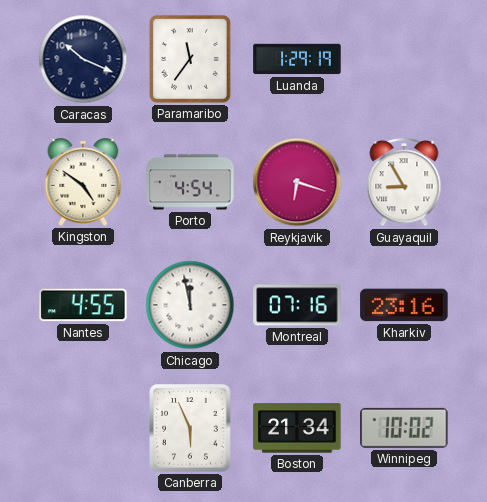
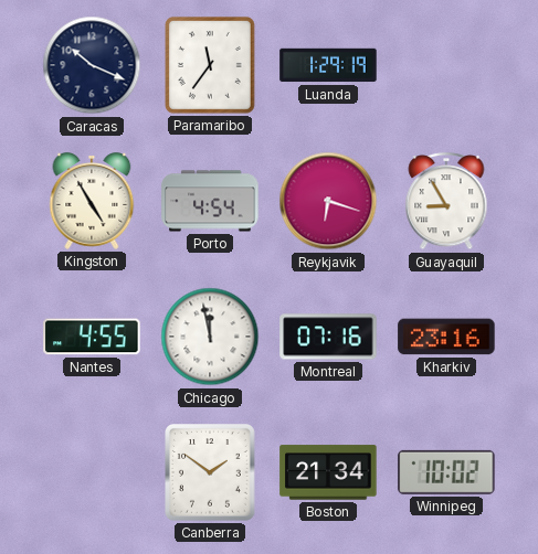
Kingston: 4:51 -> 4:55 (92, 201)
Canberra: 5:56 -> 1:51 (211, 473)
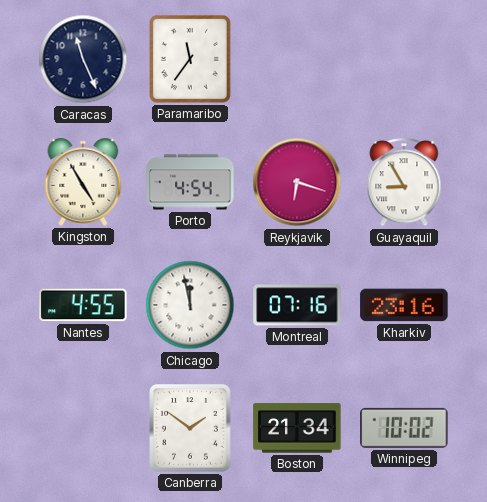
Caracas: 10:19 -> 11:26 (83, 59)
Luanda: 1:29 -> none (328, 65)
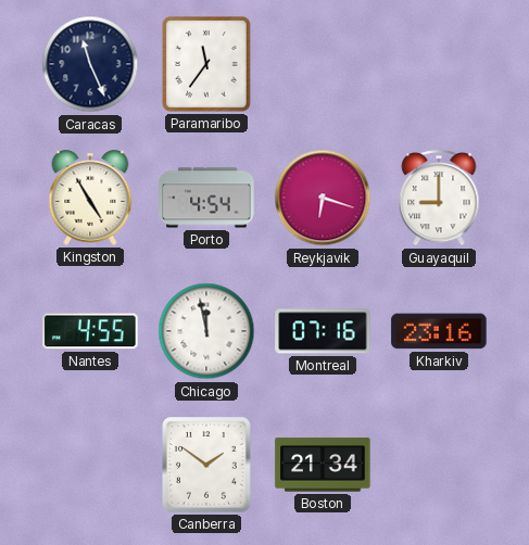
Guayaquil: 8:55 -> 9:00 (439, 199)
Winnipeg: 10:02 -> none (404, 428)
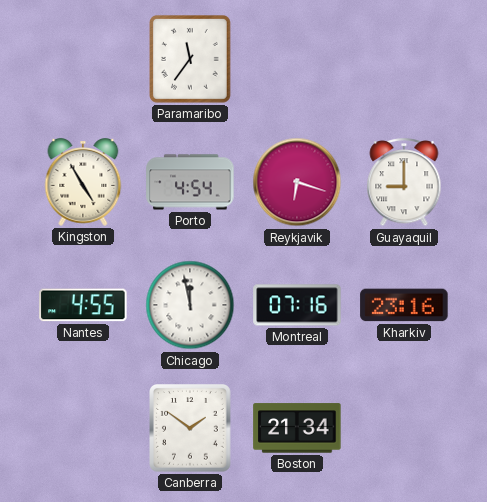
Caracas: 11:26 -> none (90, 64)
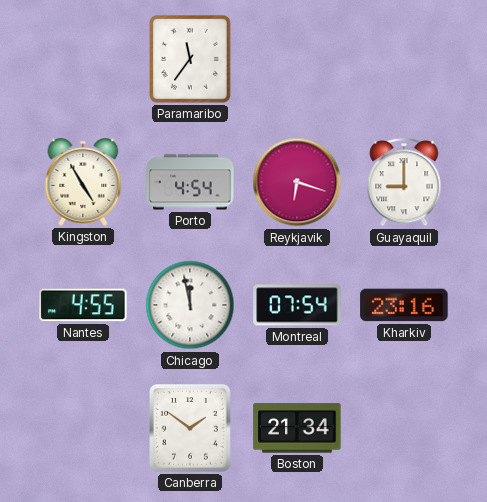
Montreal: 07:16 -> 07:54 (297, 305)
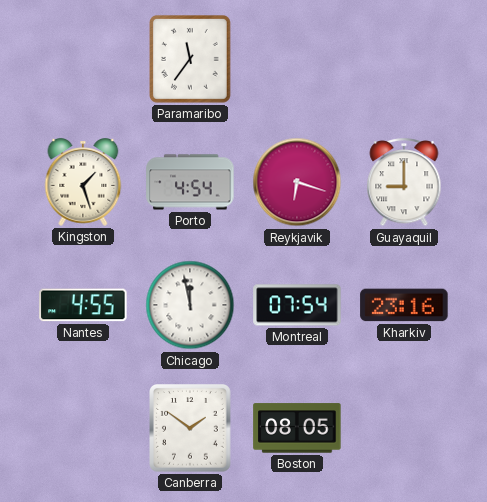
Kingston: 4:55 -> 1:27 (83, 182)
Boston: 21:34 -> 08:05 (297, 428)
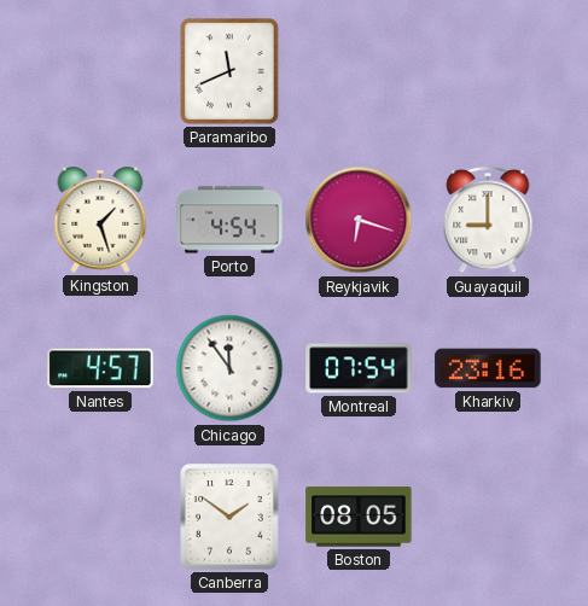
Paramaribo: 11:36 -> 11:41 (231, 72)
Nantes: 4:55 -> 4:57 (100, 368)
Chicago: 11:58 -> 11:54 (229, 368)
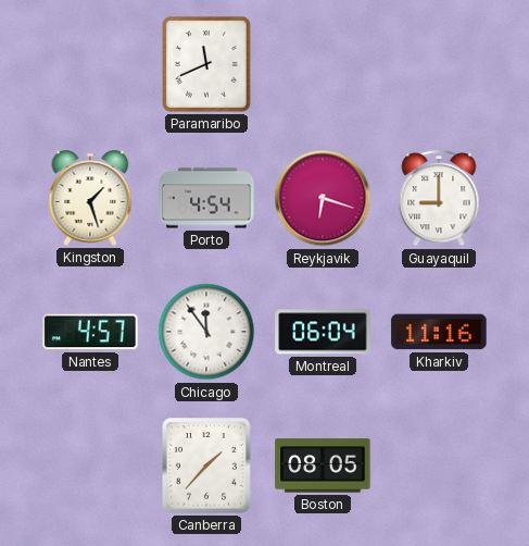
Montreal: 07:54 -> 06:04 (323, 332)
Kharkiv: 23:16 -> 11:16 (439, 332)
Canberra: 1:51 -> 1:37 (207, 467)
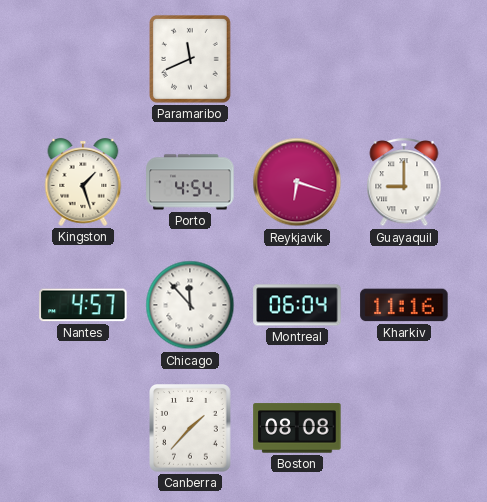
Chicago: 11:54 -> 11:53 (190, 305)
Boston: 08:05 -> 08:08 (297, 428)
